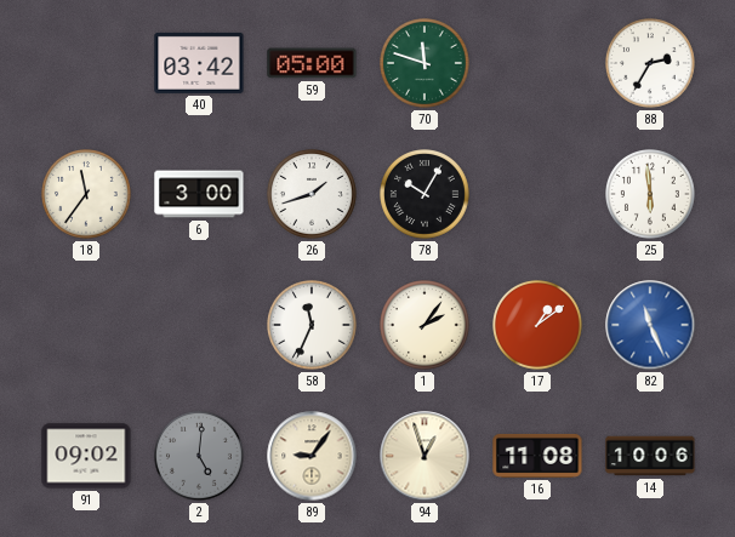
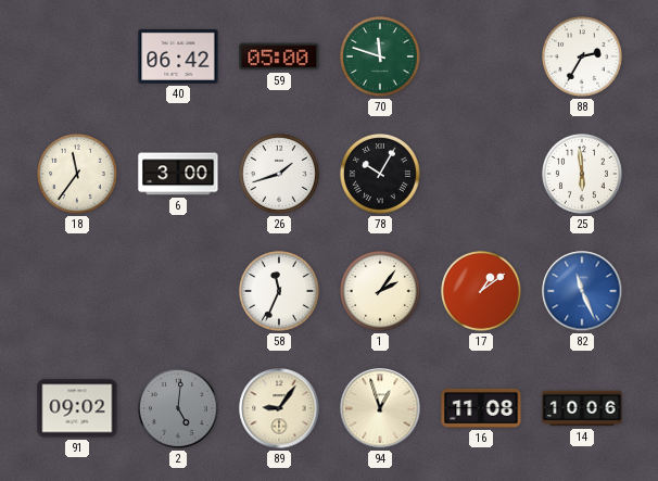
40: 03:42 -> 06:42 (178, 56)
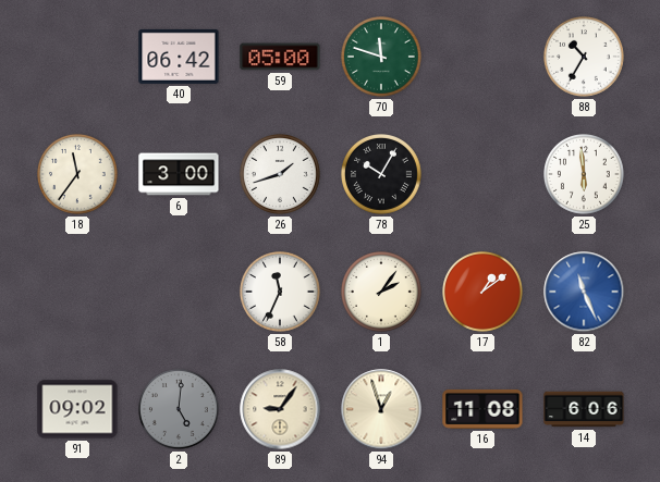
88: 2:35 -> 10:35 (585, 58)
14: 10:06 -> 6:06 (584, 409)
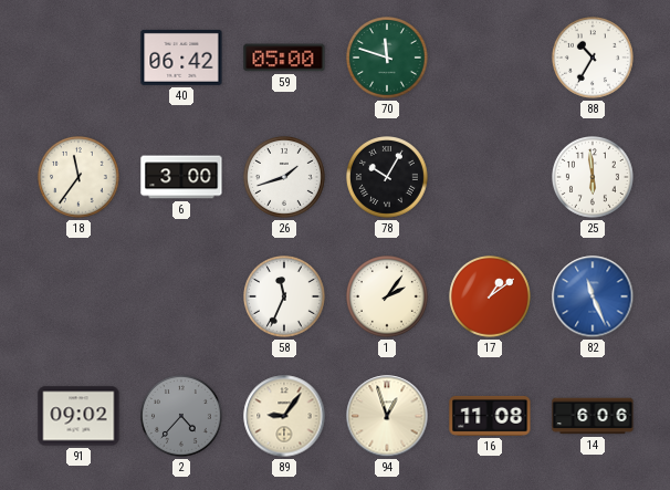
2: 5:01 -> 4:37 (182, 417)
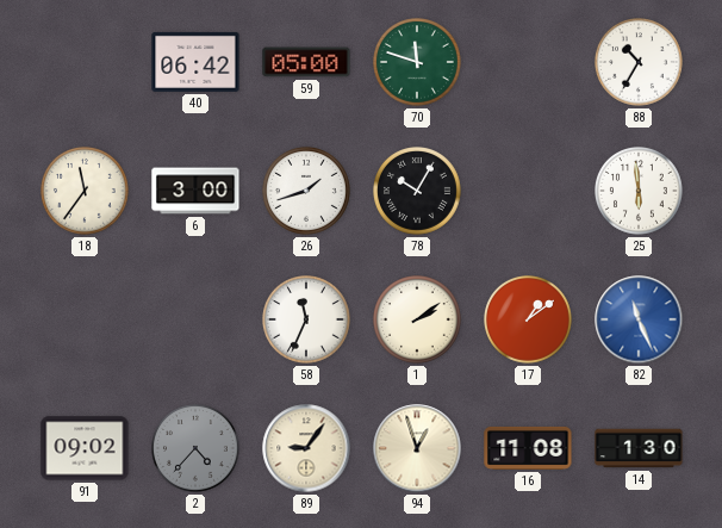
1: 2:06 -> 2:09 (418, 321)
14: 6:06 -> 1:30 (639, 448)
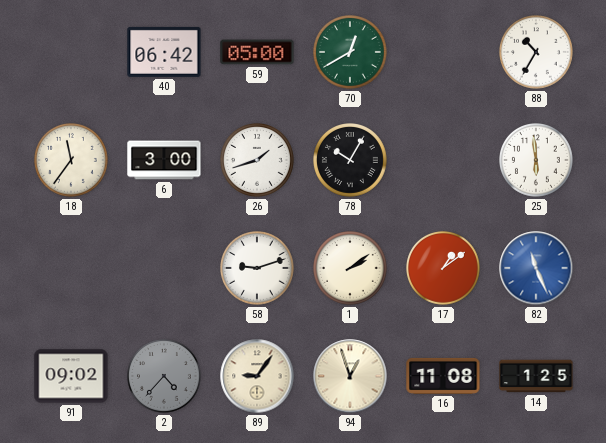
70: 11:48 -> 12:40 (351, 53)
58: 11:34 -> 9:12 (258, 269)
14: 1:30 -> 1:25 (536, 376)
